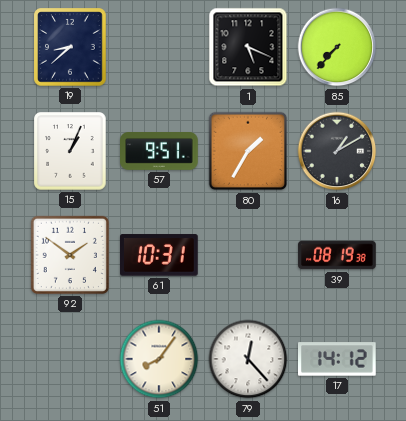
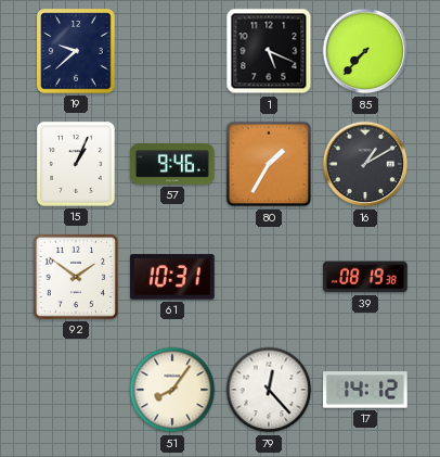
19: 8:38 -> 9:38 (76, 51)
57: 9:51 -> 9:46 (172, 165)
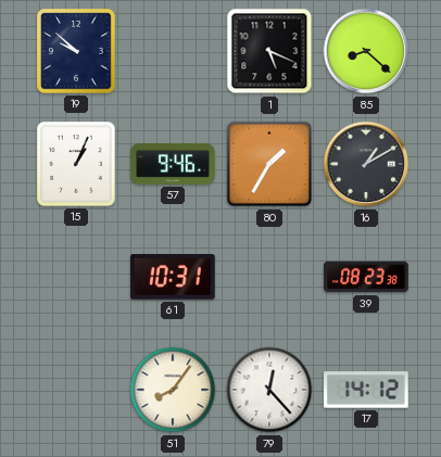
19: 9:38 -> 9:52 (76, 51)
85: 7:37 -> 8:22 (366, 51)
92: 1:51 -> none (76, 277)
39: 08:19 -> 08:23 (366, 277)
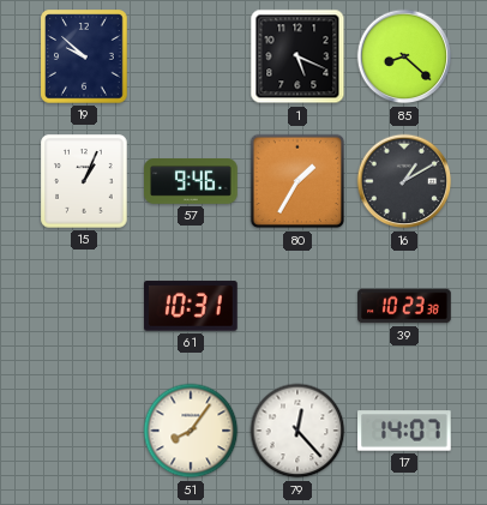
39: 08:23 -> 10:23 (404, 306)
17: 14:12 -> 14:07 (405, 431)
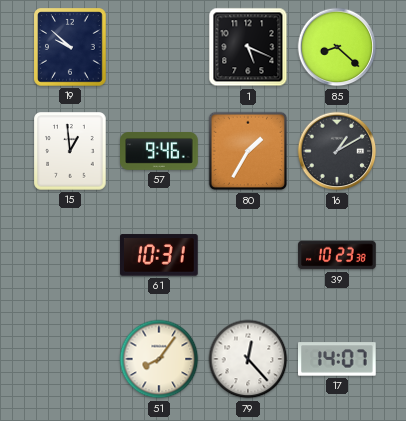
15: 1:04 -> 12:59 (70, 151)
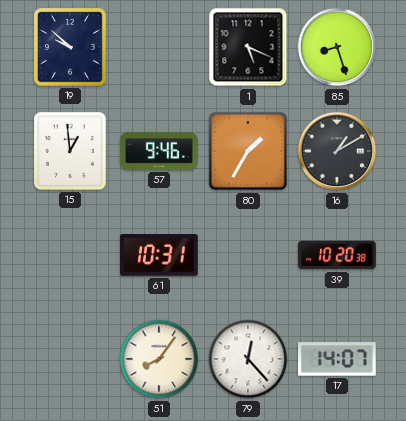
85: 8:22 -> 8:27 (337, 47)
39: 10:23 -> 10:20 (337, 255)
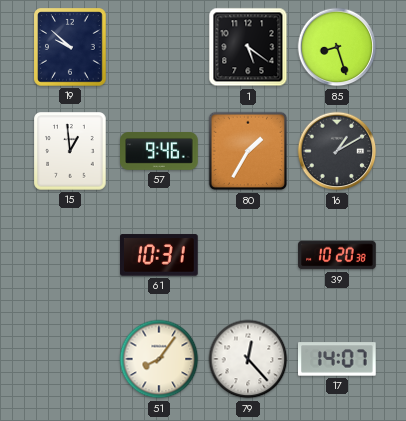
1: 5:19 -> 5:21 (248, 47)
